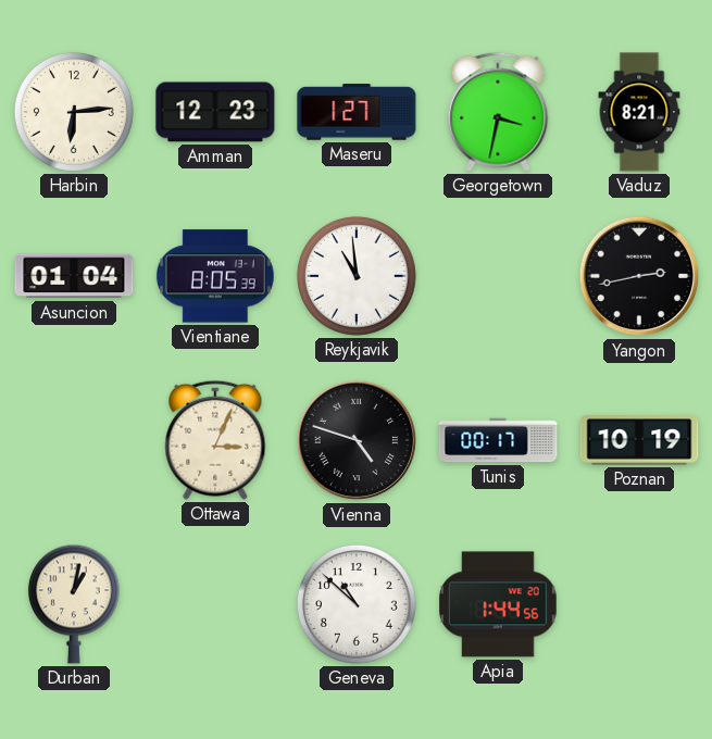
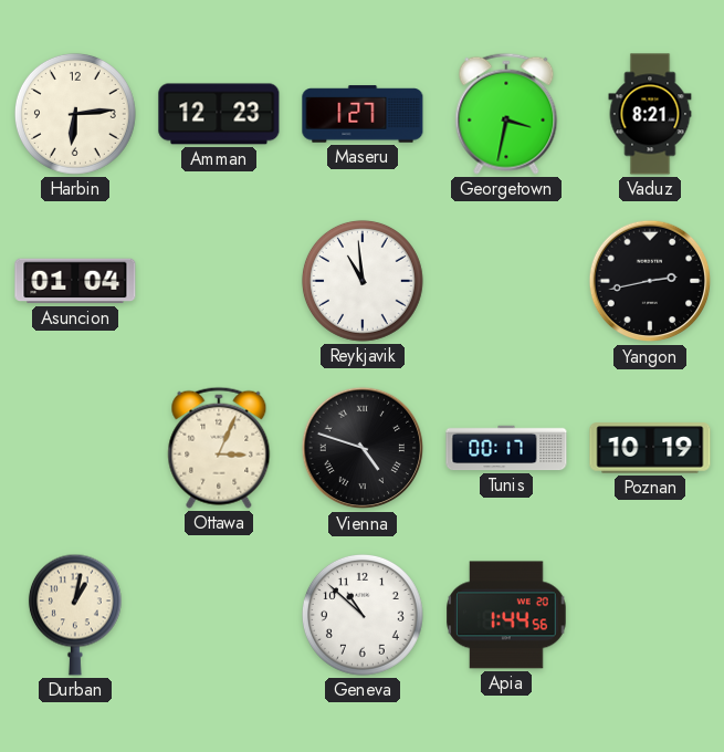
Vientiane: 8:05 -> none (215, 276)
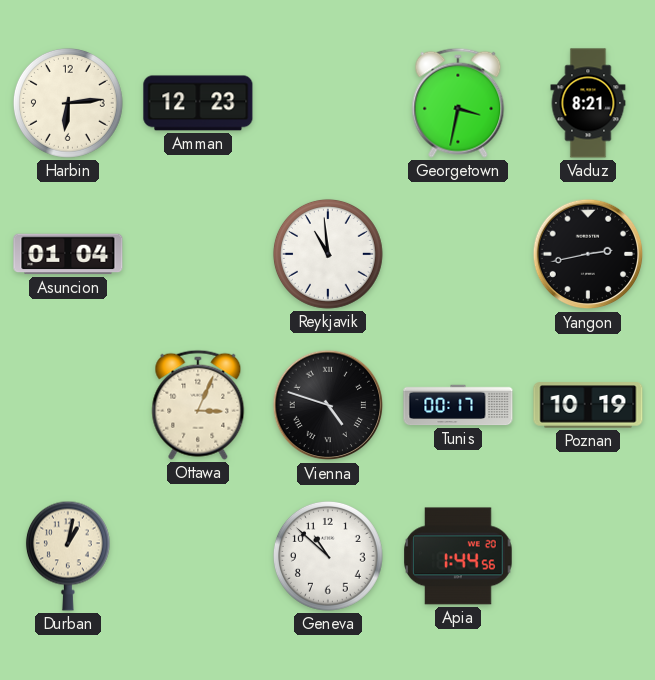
Maseru: 1:27 -> none (363, 114)
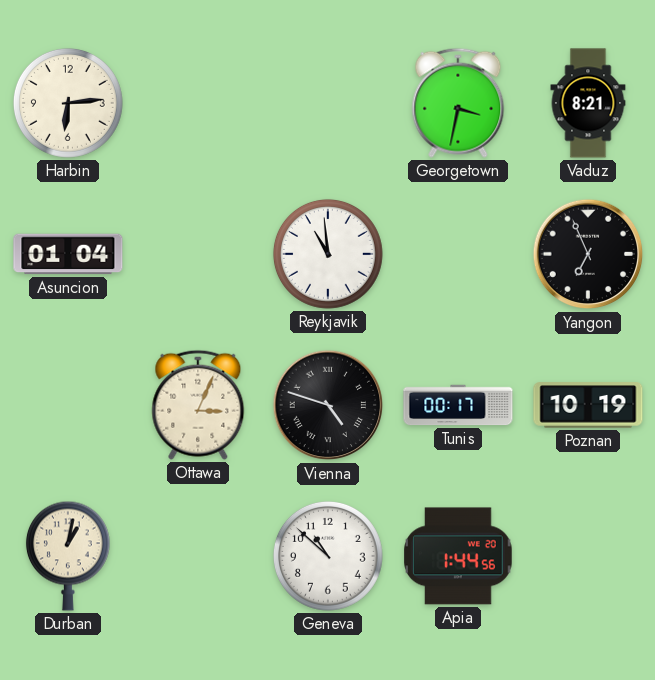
Amman: 12:23 -> none (198, 103)
Yangon: 2:43 -> 6:56 (588, 254)
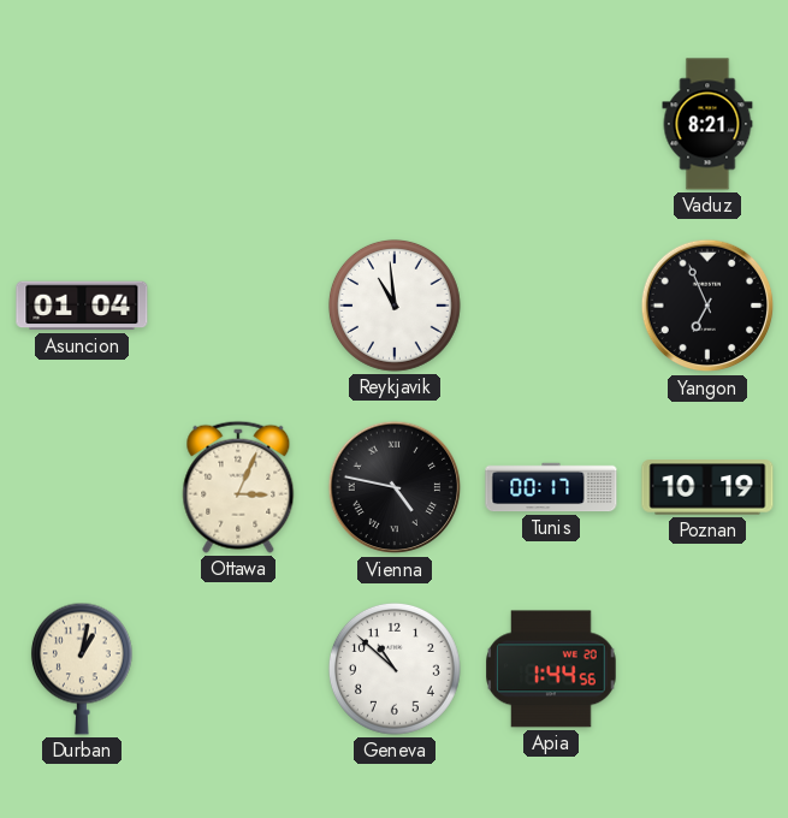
Harbin: 6:14 -> none (68, 103)
Georgetown: 3:32 -> none (458, 103)
Vienna: 4:48 -> 4:47 (395, 487)
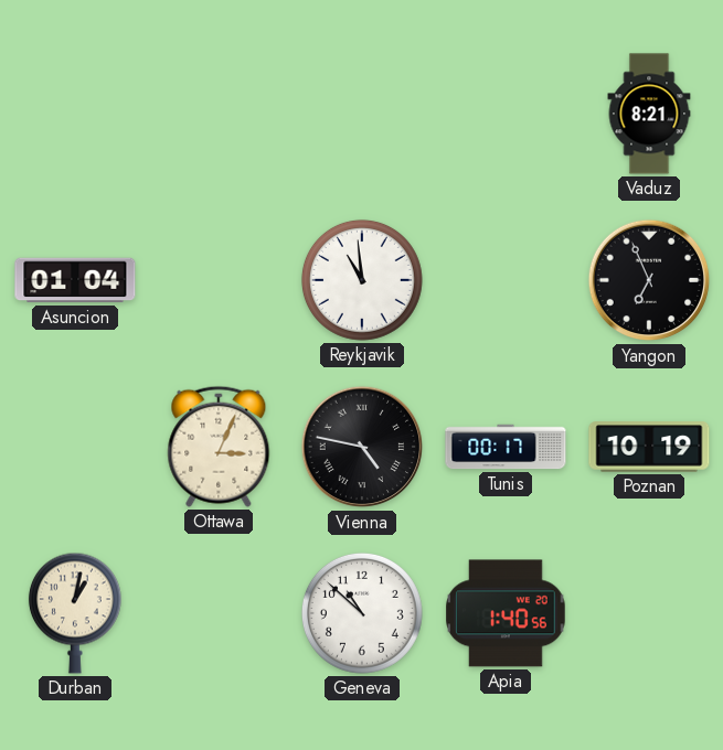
Apia: 1:44 -> 1:40 (506, 613)
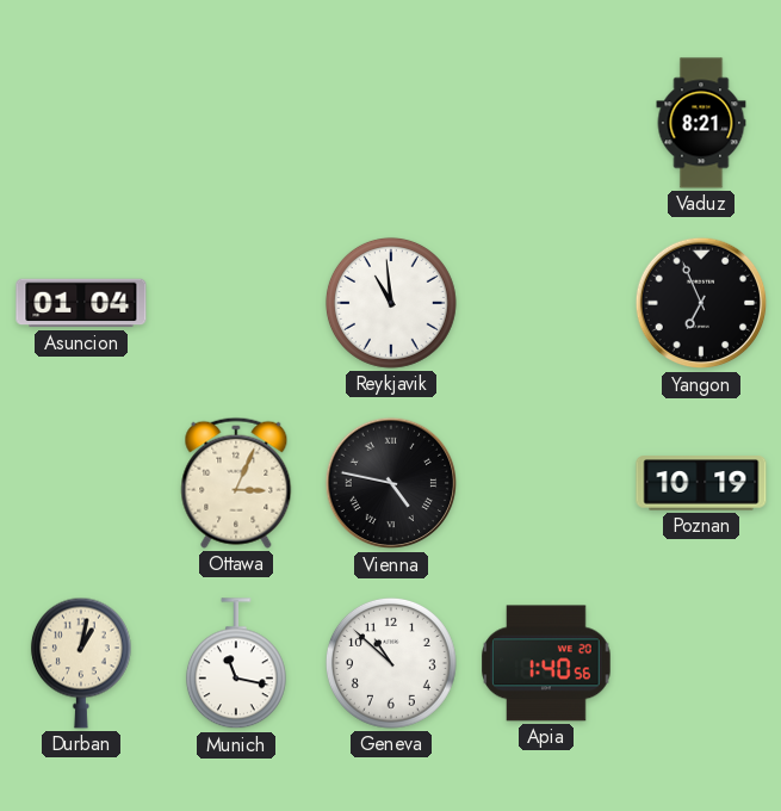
Tunis: 00:17 -> none (506, 447)
Munich: none -> 11:17 (236, 664)
